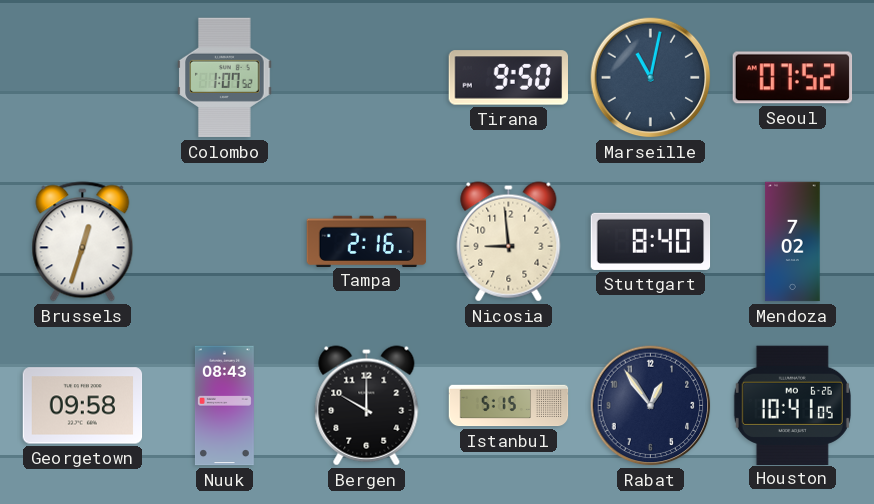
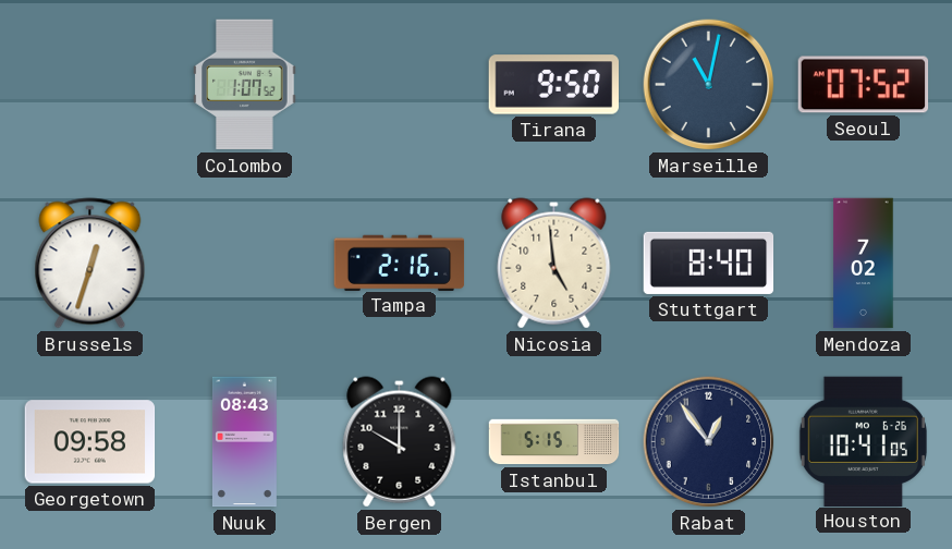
Nicosia: 8:59 -> 4:59 (554, 264)
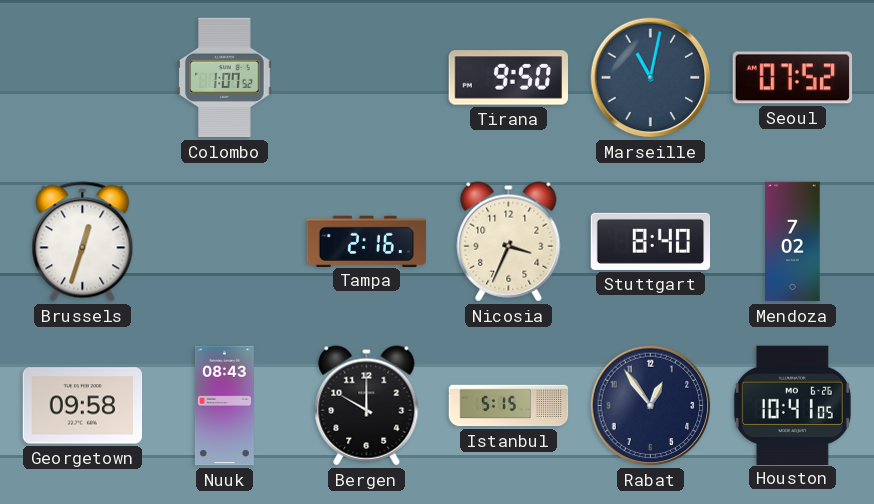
Nicosia: 4:59 -> 3:34 (509, 242)
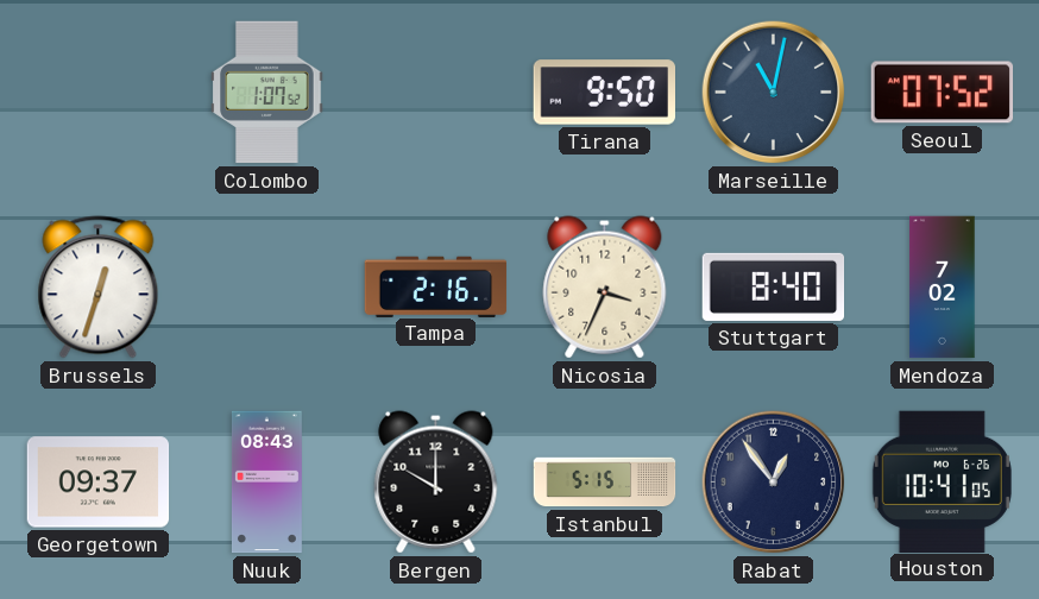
Georgetown: 09:58 -> 09:37 (99, 483)
